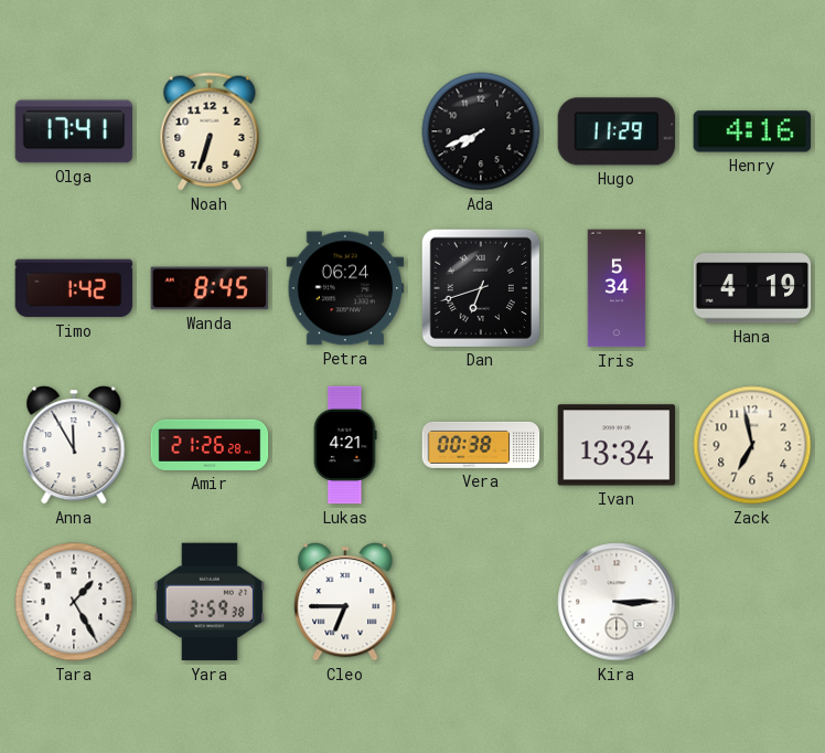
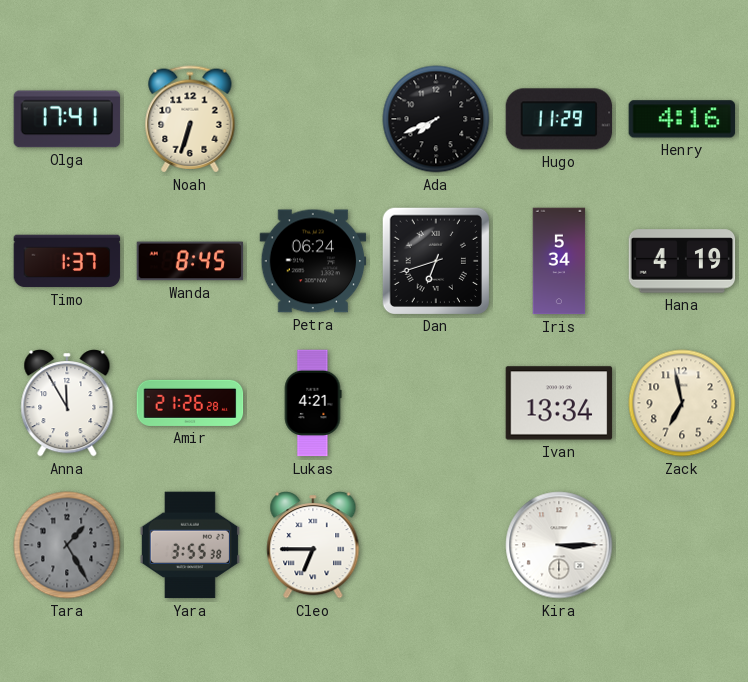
Timo: 1:42 -> 1:37 (67, 261)
Vera: 00:38 -> none (481, 445)
Tara dial: white -> grey (67, 545)
Yara: 3:59 -> 3:55 (190, 545)
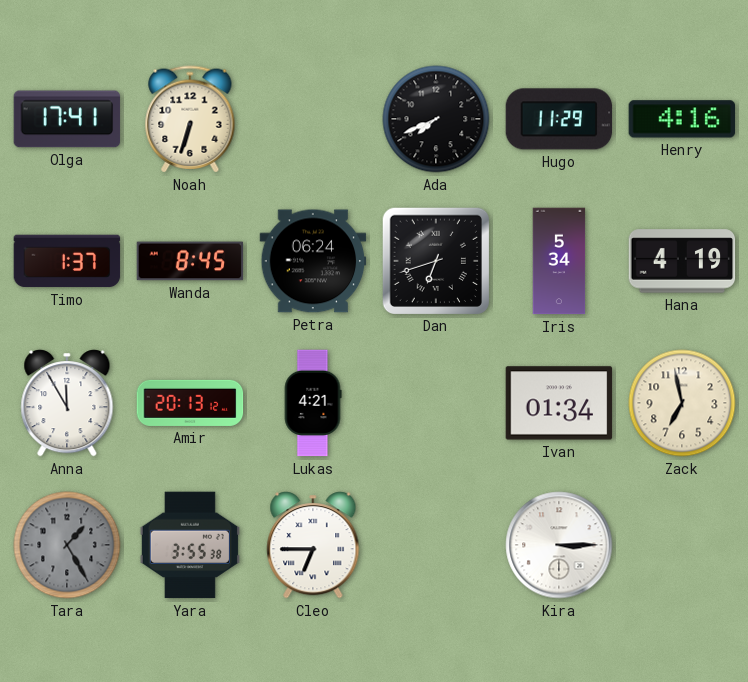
Amir: 21:26 -> 20:13 (190, 403)
Ivan: 13:34 -> 01:34 (559, 403)
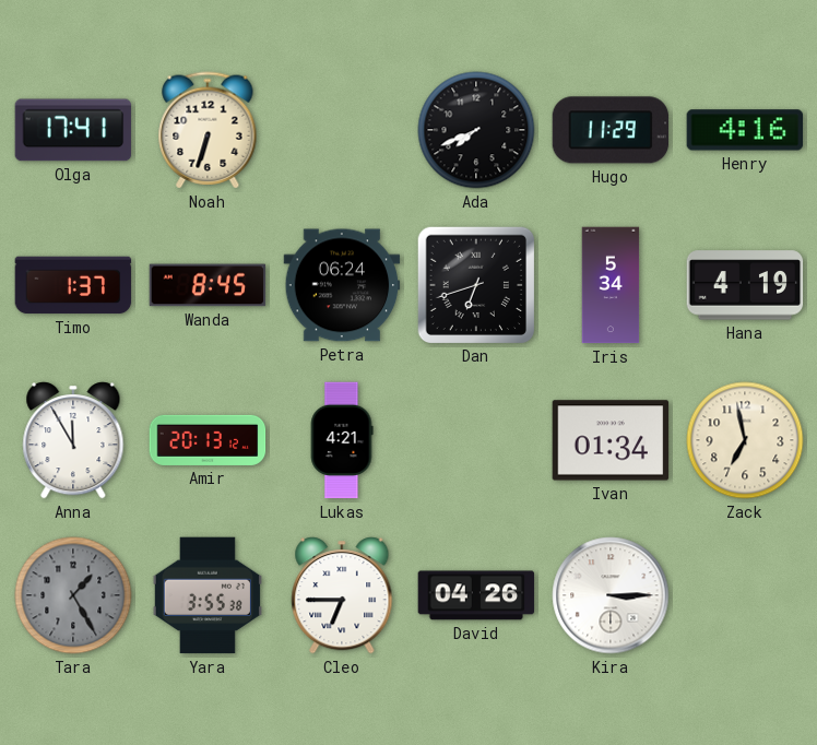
David: none -> 04:26 (476, 595)
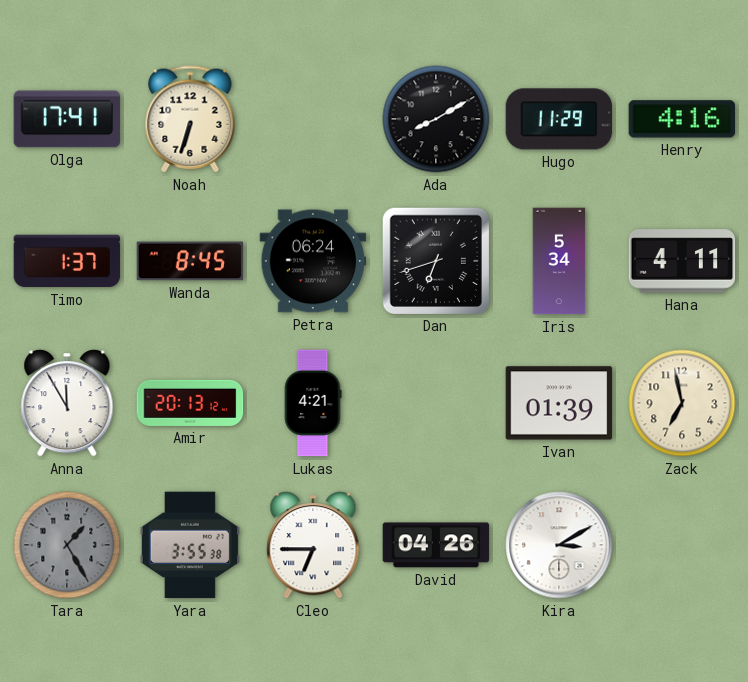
Ada: 7:41 -> 8:10 (436, 119)
Hana: 4:19 -> 4:11 (682, 261)
Ivan: 01:34 -> 01:39 (559, 403)
Kira: 3:15 -> 3:10 (559, 545)
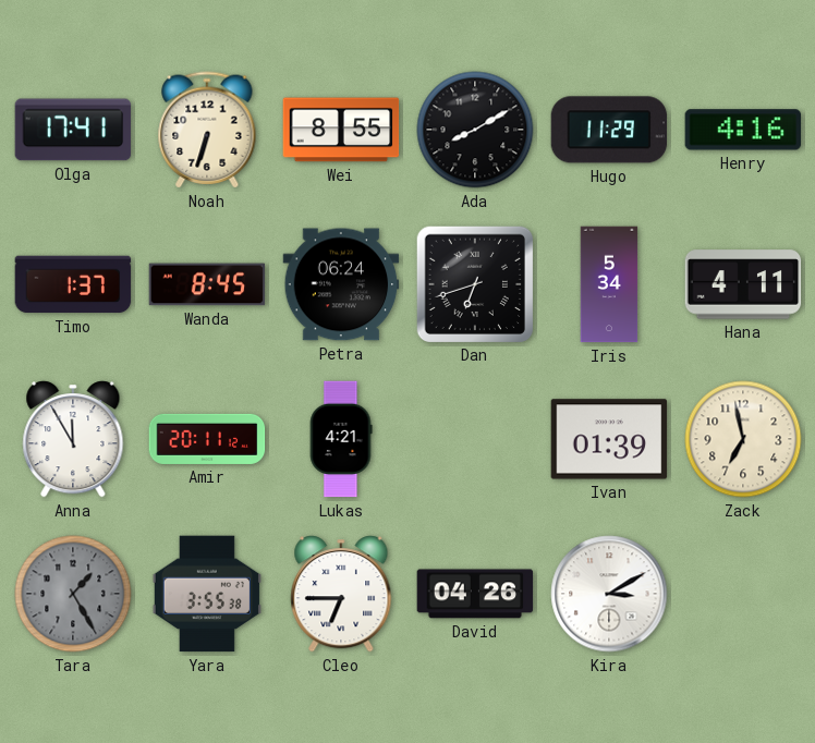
Wei: none -> 8:55 (341, 130)
Amir: 20:13 -> 20:11 (207, 439)
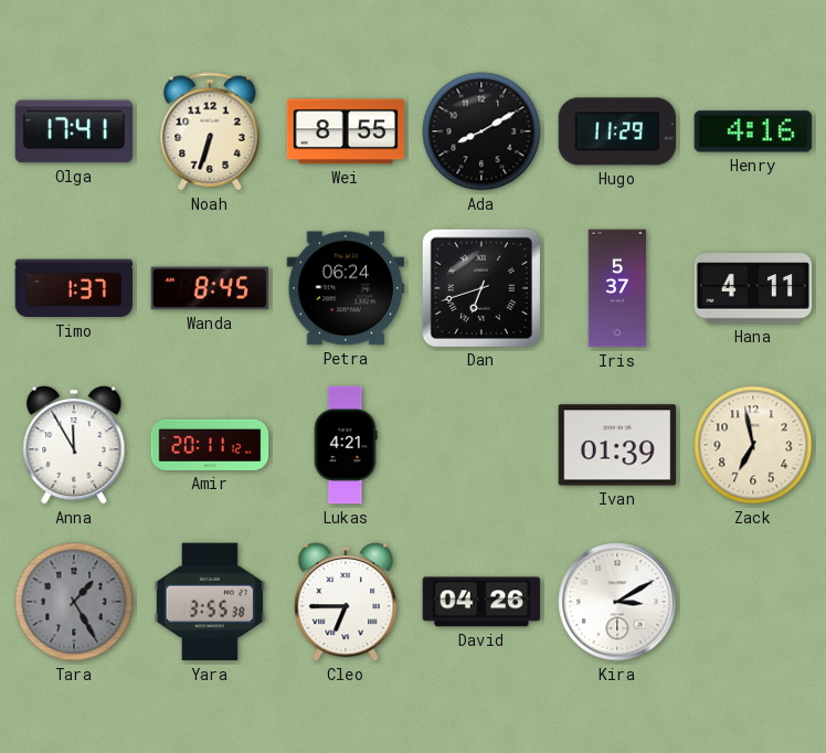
Iris: 5:34 -> 5:37 (617, 288)
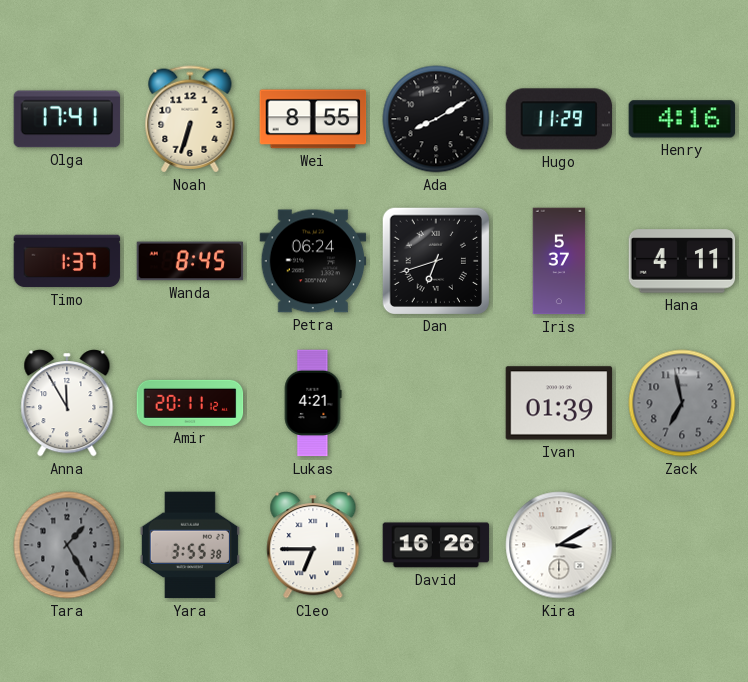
Zack dial: cream -> grey (682, 403)
David: 04:26 -> 16:26 (436, 545)
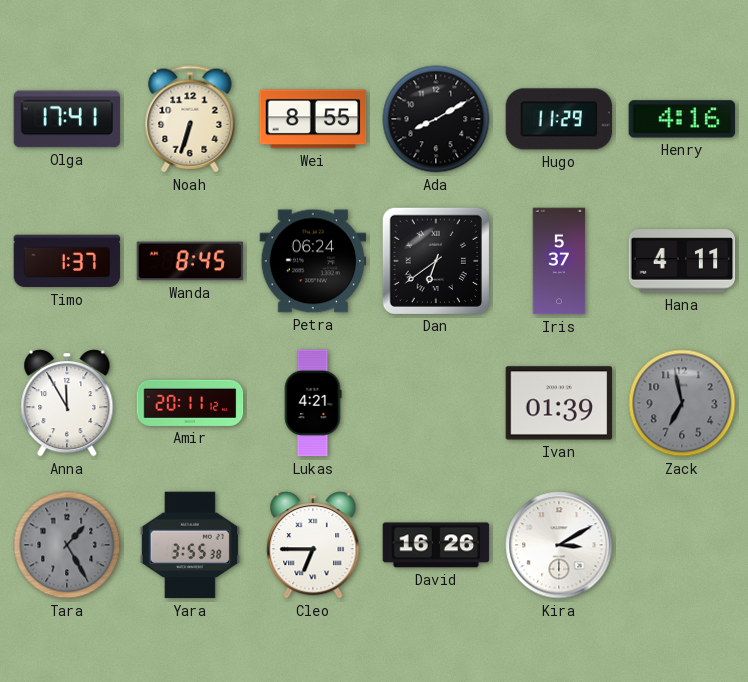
Dan: 6:42 -> 6:39 (435, 260)
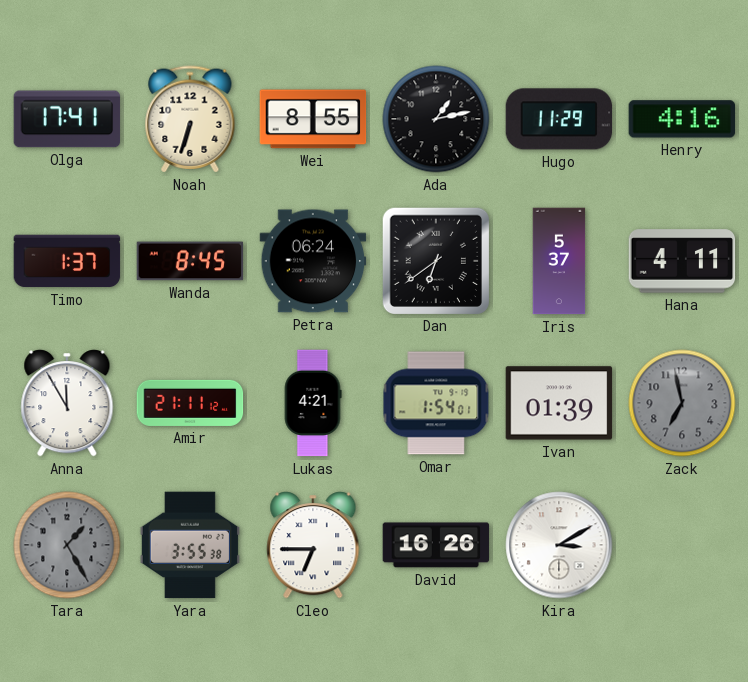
Ada: 8:10 -> 1:13 (436, 119)
Amir: 20:11 -> 21:11 (190, 403)
Omar: none -> 1:54 (436, 403)
